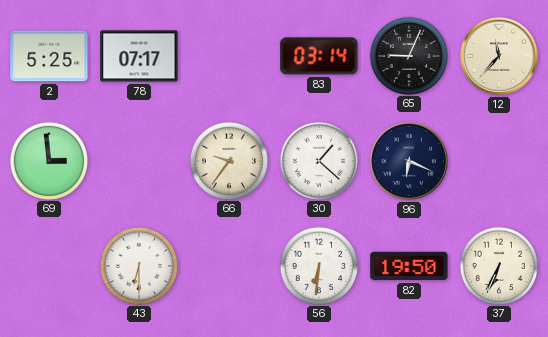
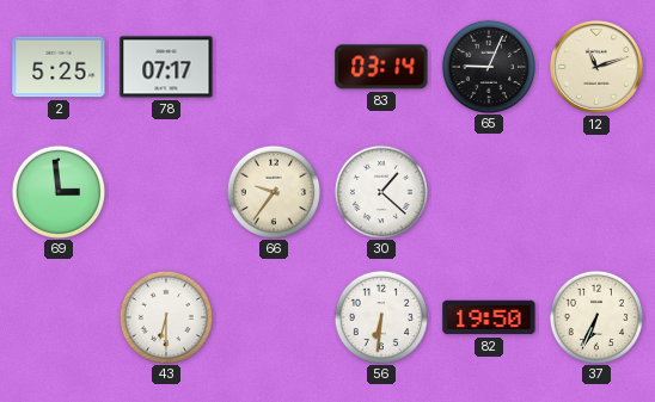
12: 11:37 -> 11:12 (596, 67)
96: 6:19 -> none (409, 161)
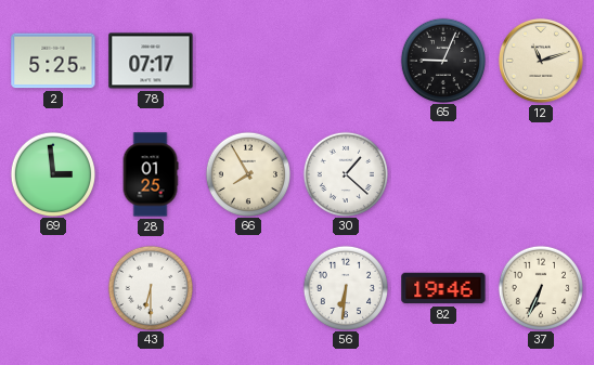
83: 03:14 -> none (381, 67)
28: none -> 01:25 (151, 174)
66: 9:36 -> 7:55 (247, 173)
82: 19:50 -> 19:46 (443, 288)
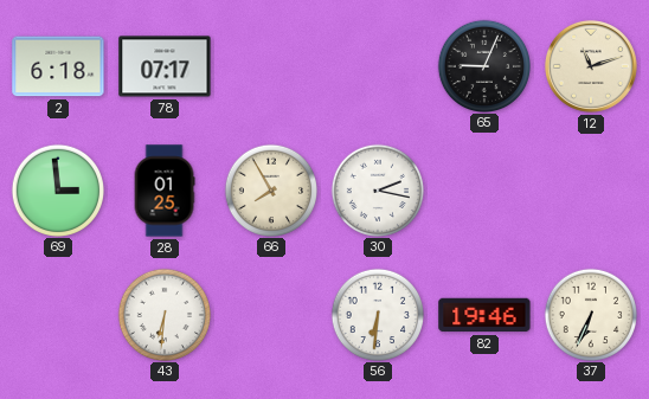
2: 5:25 -> 6:18 (58, 66)
30: 1:22 -> 2:17 (377, 189)
43: 6:30 -> 6:31 (163, 314)
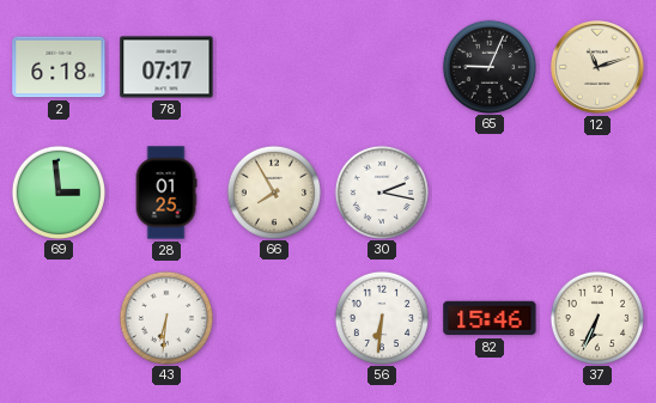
82: 19:46 -> 15:46 (490, 318)
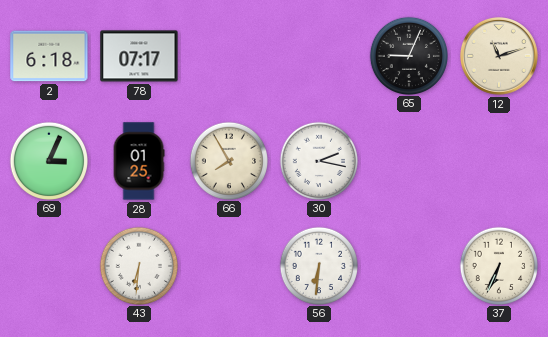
69: 2:59 -> 3:04 (48, 160)
82: 15:46 -> none (490, 318)
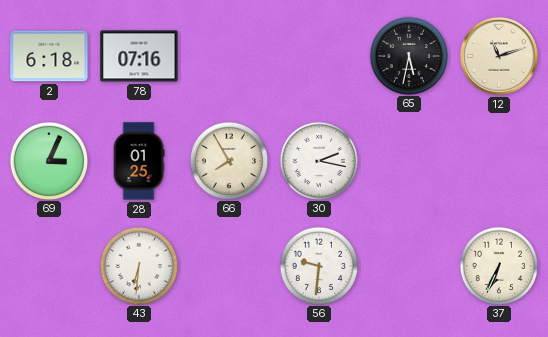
78: 07:17 -> 07:16 (139, 56)
65: 9:04 -> 5:32 (408, 55)
56: 6:31 -> 9:31 (318, 265)
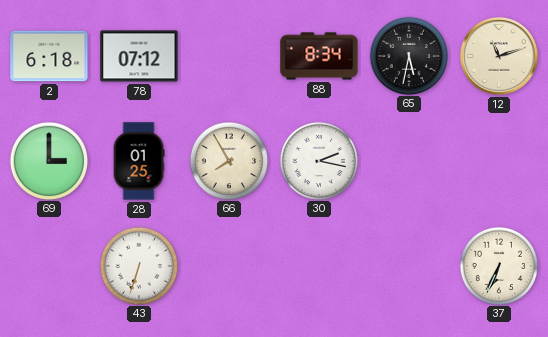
78: 07:16 -> 07:12 (139, 56)
88: none -> 8:34 (319, 56)
69: 3:04 -> 3:00 (48, 160)
43: 6:31 -> 6:33 (138, 265)
56: 9:31 -> none (318, 265)
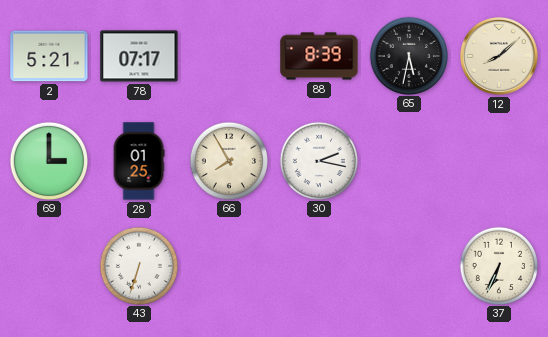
2: 6:18 -> 5:21 (49, 56)
78: 07:12 -> 07:17 (139, 56)
88: 8:34 -> 8:39 (319, 56)
12: 11:12 -> 8:08 (499, 56)
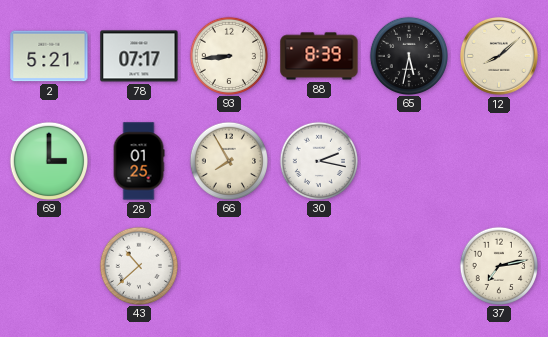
93: none -> 8:44 (228, 55)
43: 6:33 -> 10:38 (138, 265)
37: 6:34 -> 7:13 (498, 265)
